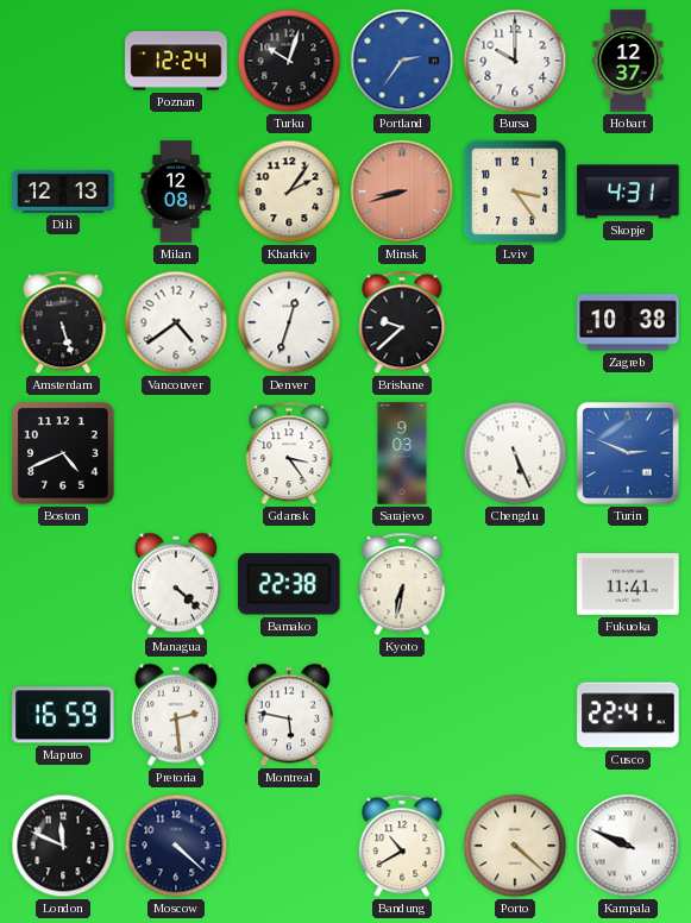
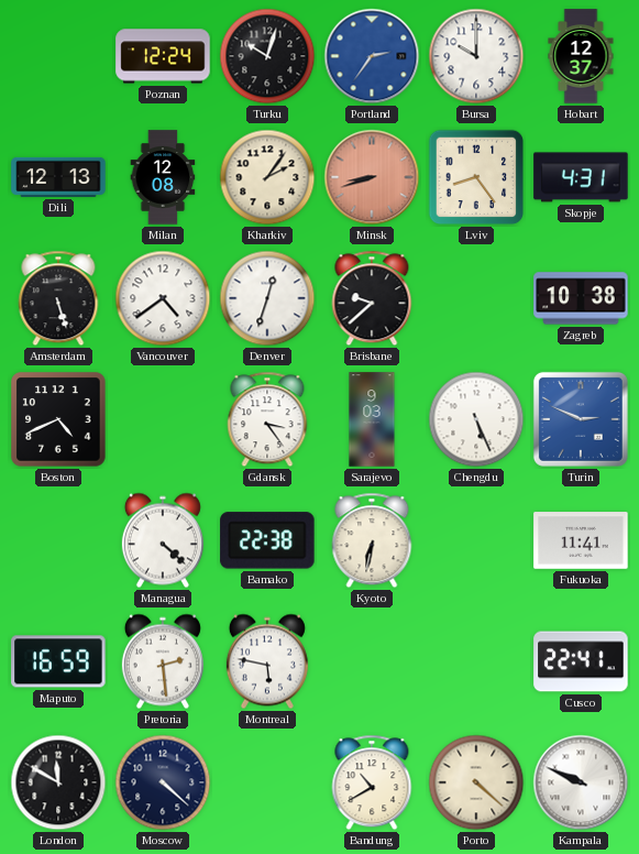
Lviv: 3:24 -> 8:24 (476, 177)
London: 11:49 -> 11:50 (58, 782)
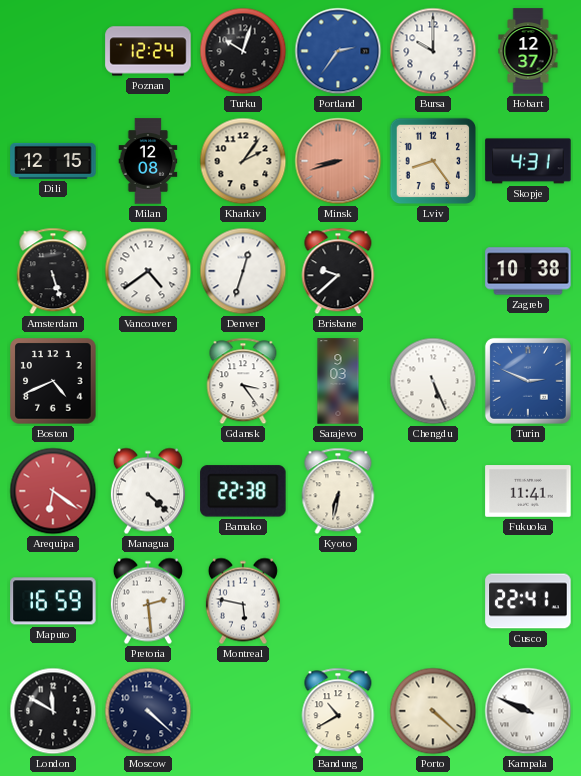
Dili: 12:13 -> 12:15 (53, 161)
Arequipa: none -> 6:21 (53, 491)
